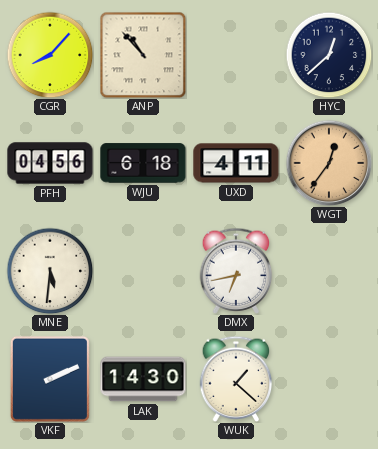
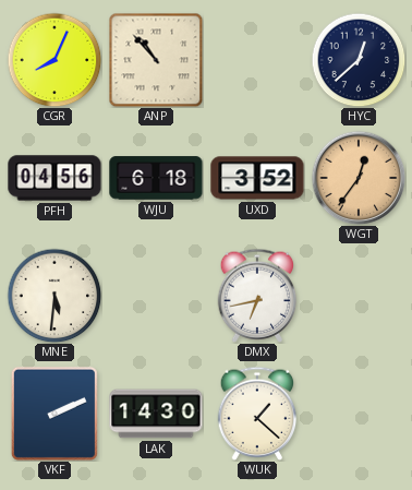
CGR: 8:07 -> 8:04 (54, 60)
UXD: 4:11 -> 3:52 (257, 178)
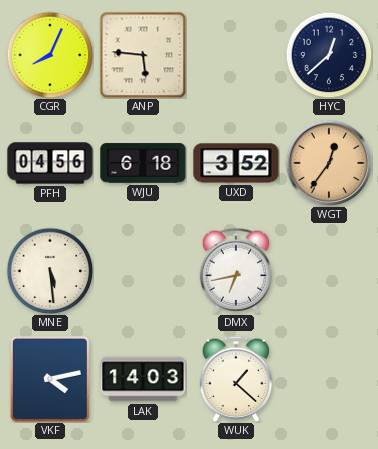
ANP: 10:53 -> 5:46 (143, 55)
MNE: 5:31 -> 5:29 (50, 271)
VKF: 2:11 -> 4:13 (50, 379)
LAK: 14:30 -> 14:03 (143, 379)
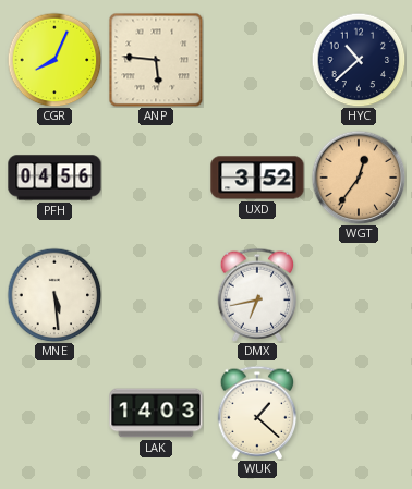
HYC: 12:38 -> 10:38 (359, 60)
WJU: 6:18 -> none (143, 163)
VKF: 4:13 -> none (50, 379)
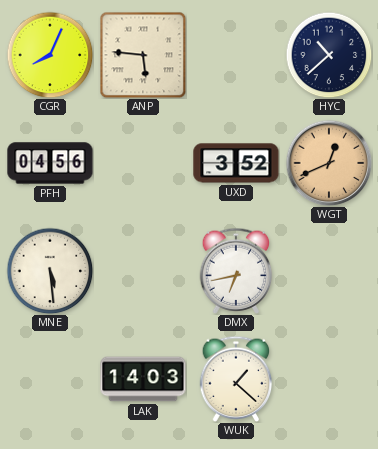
WGT: 12:36 -> 12:41 (329, 163)
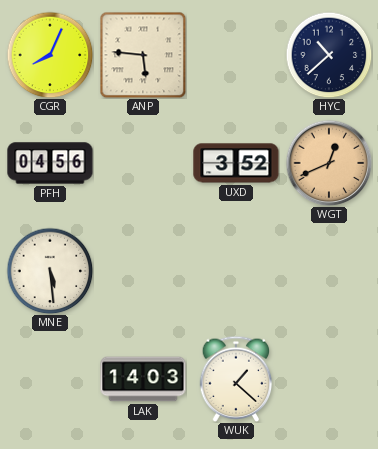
DMX: 6:43 -> none (236, 271)
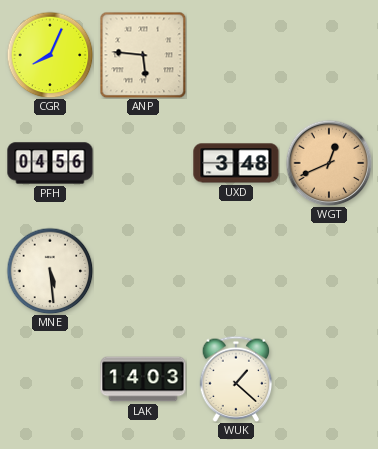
HYC: 10:38 -> none (329, 55)
UXD: 3:52 -> 3:48 (236, 163)
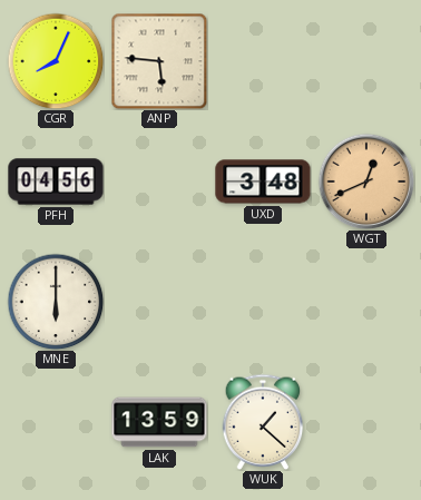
MNE: 5:29 -> 6:00 (56, 302)
LAK: 14:03 -> 13:59 (159, 422)
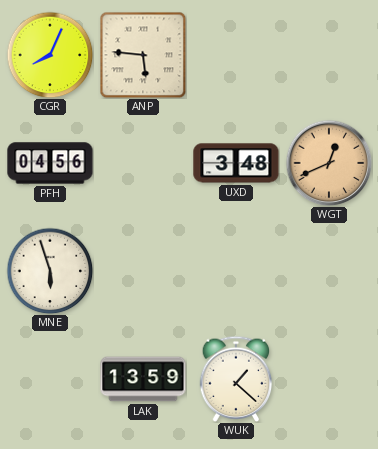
MNE: 6:00 -> 5:57 (50, 271)
